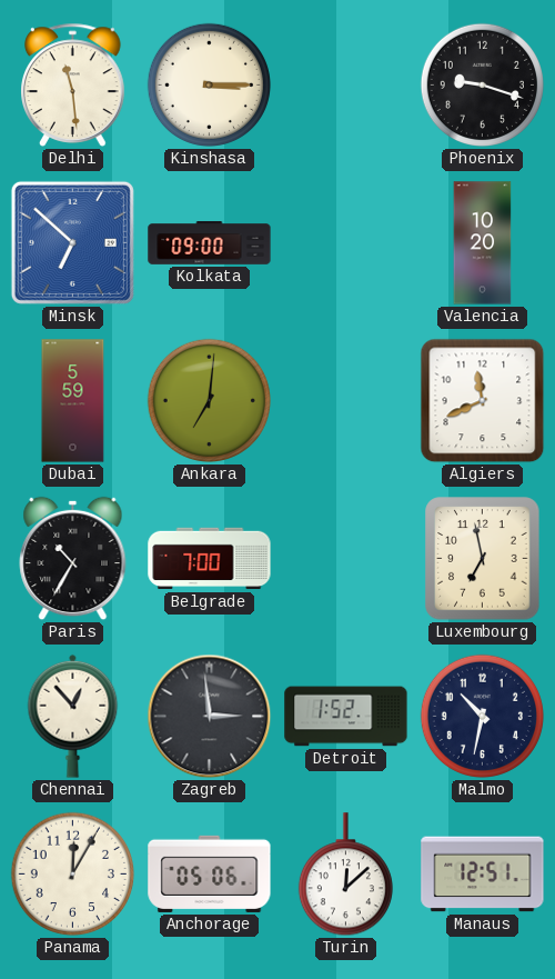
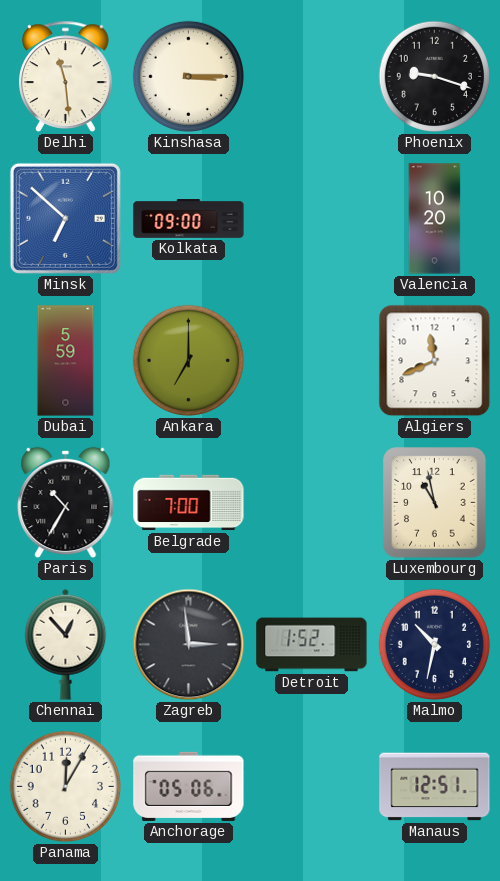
Ankara: 7:01 -> 7:00 (188, 360)
Luxembourg: 6:58 -> 10:58 (435, 503)
Turin: 12:08 -> none (345, 875)
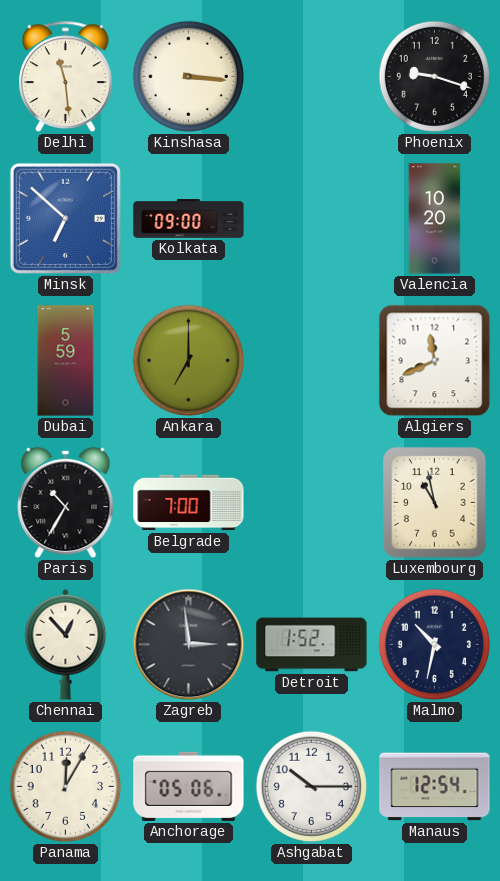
Kinshasa: 3:15 -> 3:16 (188, 76)
Ashgabat: none -> 10:15 (311, 786)
Manaus: 12:51 -> 12:54 (435, 787)
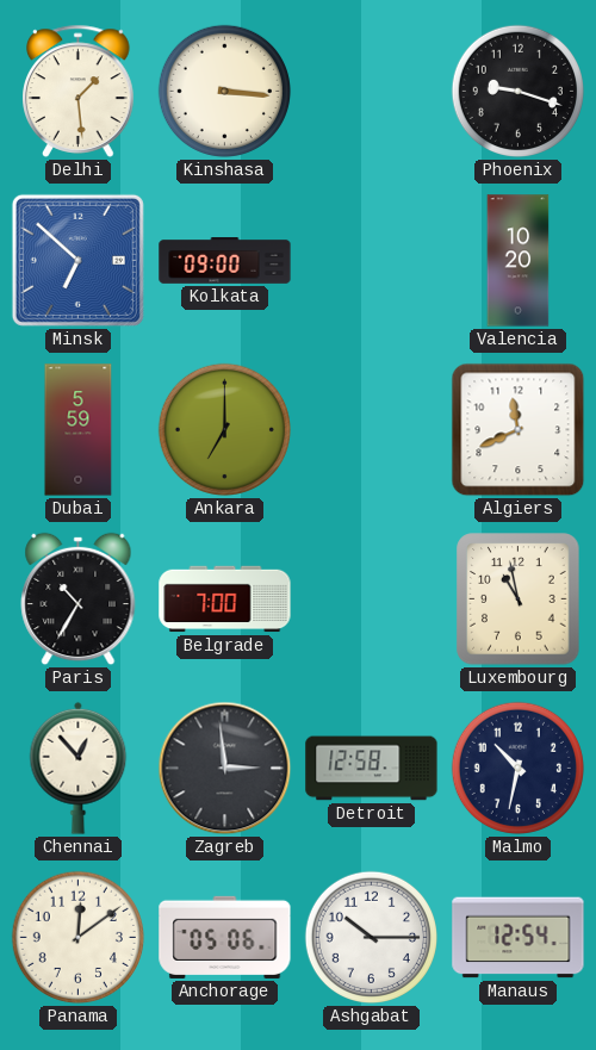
Delhi: 11:29 -> 1:29 (79, 91)
Detroit: 1:52 -> 12:58 (372, 769)
Panama: 12:05 -> 12:09 (77, 937)
